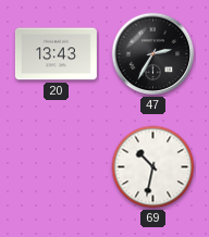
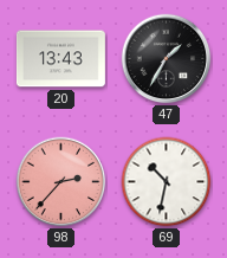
47: 2:35 -> 1:35 (167, 59)
98: none -> 2:37 (61, 182)
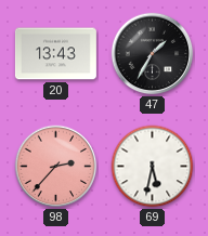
69: 10:32 -> 5:32 (153, 167)
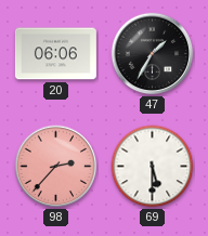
20: 13:43 -> 06:06 (55, 54)
69: 5:32 -> 5:30 (153, 167)
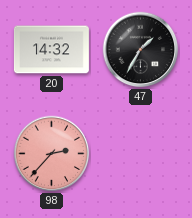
20: 06:06 -> 14:32 (51, 50)
69: 5:30 -> none (153, 167)
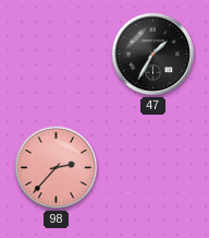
20: 14:32 -> none (51, 50)
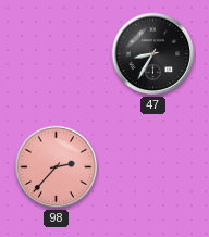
47: 1:35 -> 8:35 (153, 54)
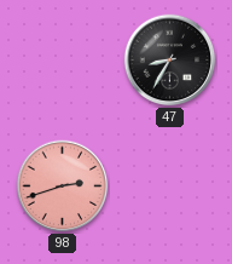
98: 2:37 -> 2:42 (63, 186)
